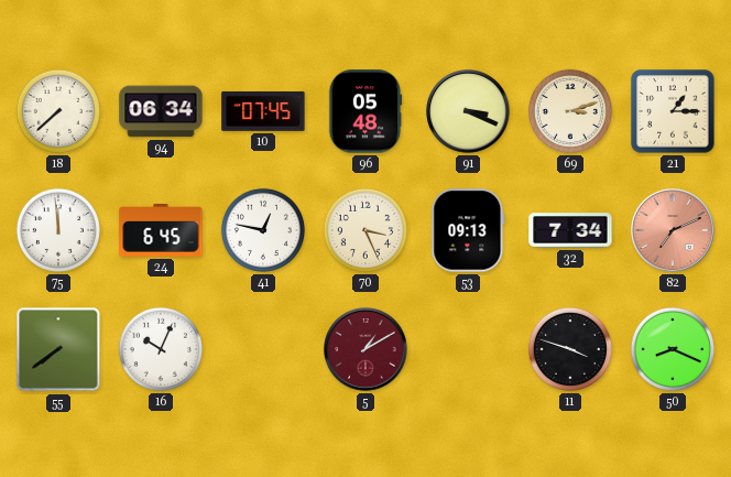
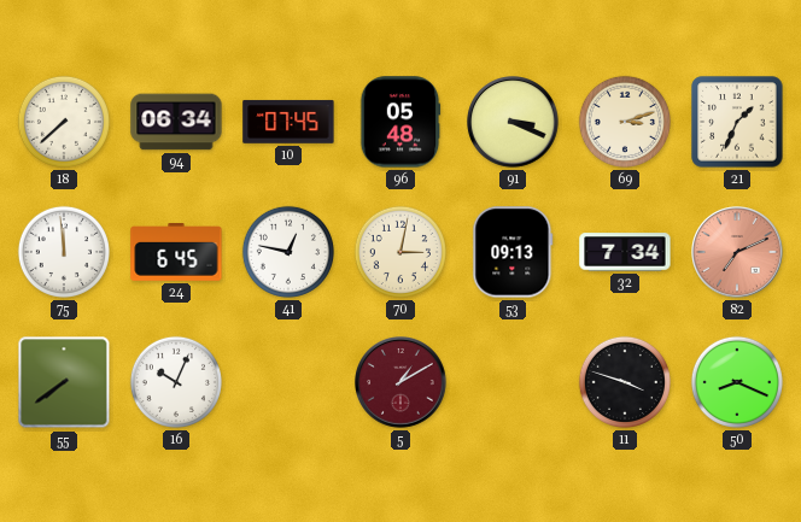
21: 1:15 -> 1:34 (737, 122)
70: 3:26 -> 3:02 (400, 252)
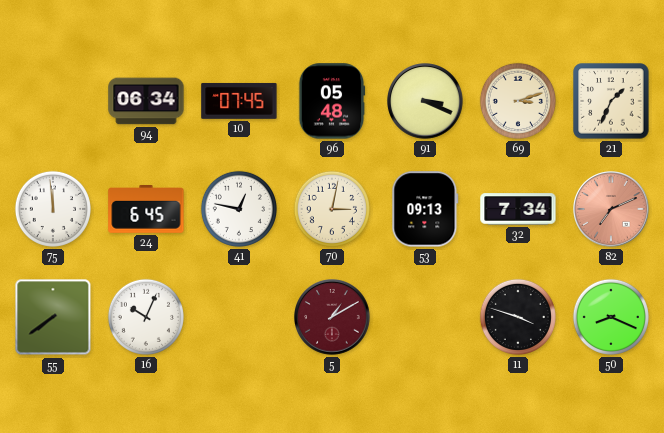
18: 7:38 -> none (64, 122)
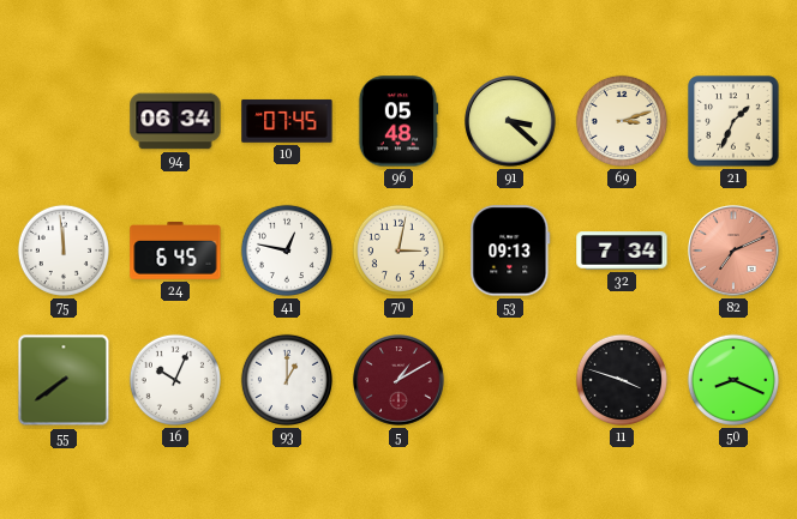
91: 3:19 -> 3:22 (511, 122)
93: none -> 1:00 (287, 380)
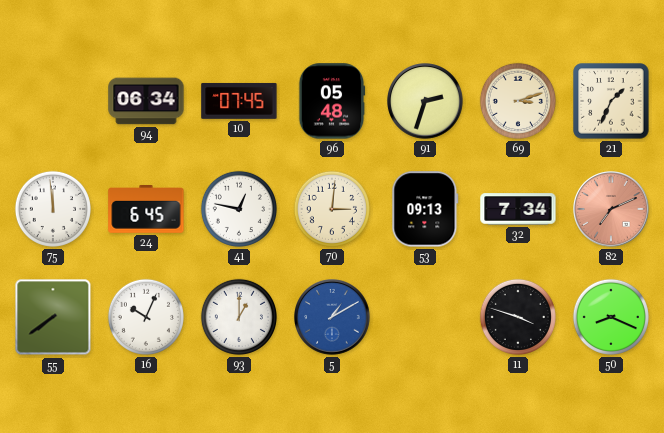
91: 3:22 -> 2:33 (426, 102)
70: 3:02 -> 3:01 (332, 209)
5 dial: burgundy -> blue (333, 318)
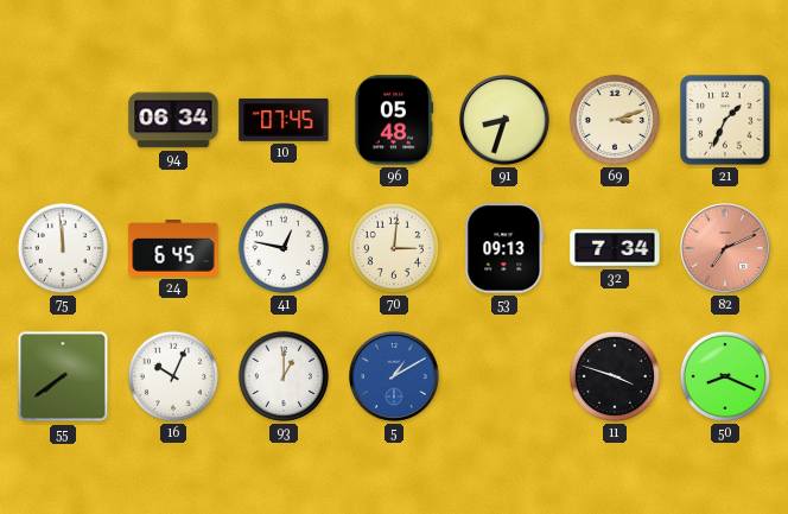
91: 2:33 -> 8:33 (506, 121)
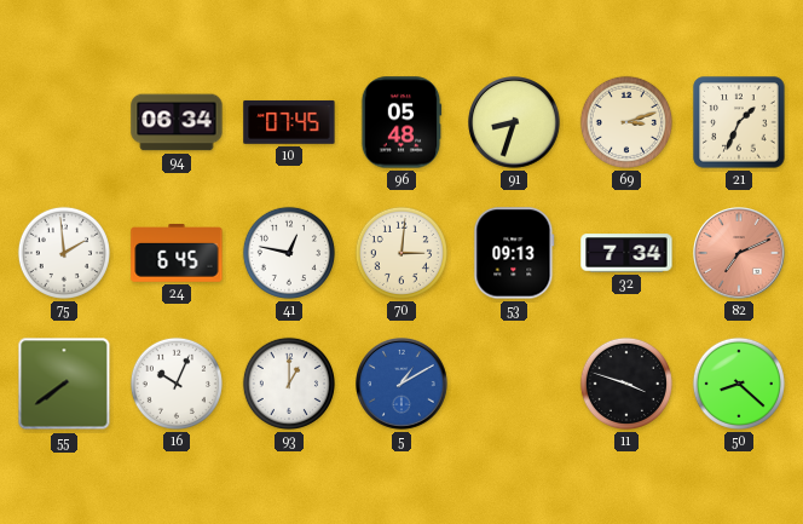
75: 11:59 -> 1:59 (64, 253)
50: 8:19 -> 8:22 (739, 384)
